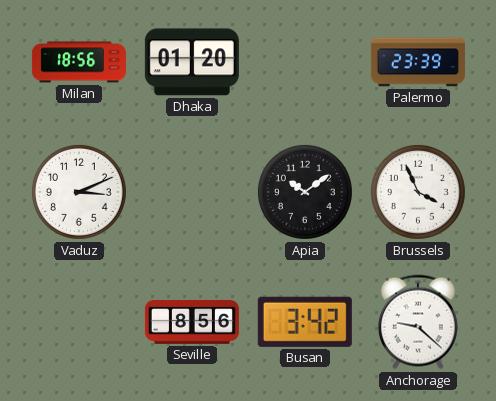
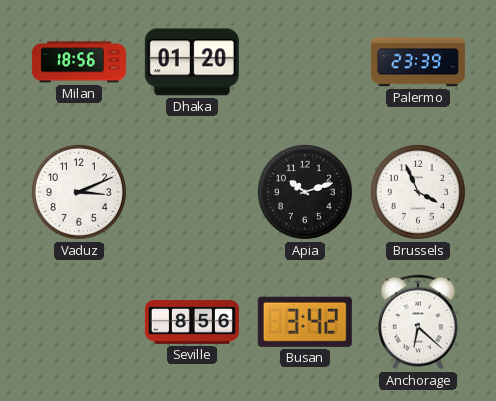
Apia: 10:09 -> 10:12 (305, 192)
Anchorage: 9:22 -> 6:22 (418, 322)
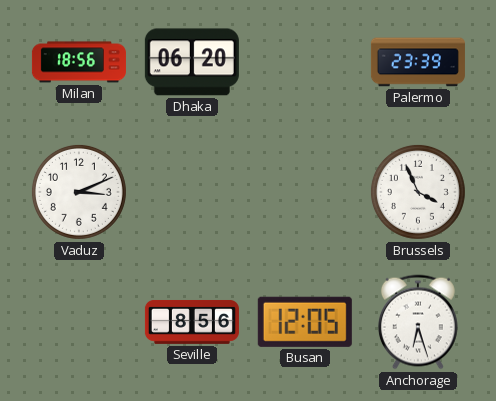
Dhaka: 01:20 -> 06:20 (192, 62)
Apia: 10:12 -> none (305, 192)
Busan: 3:42 -> 12:05 (305, 322)
Anchorage: 6:22 -> 6:27 (418, 322)
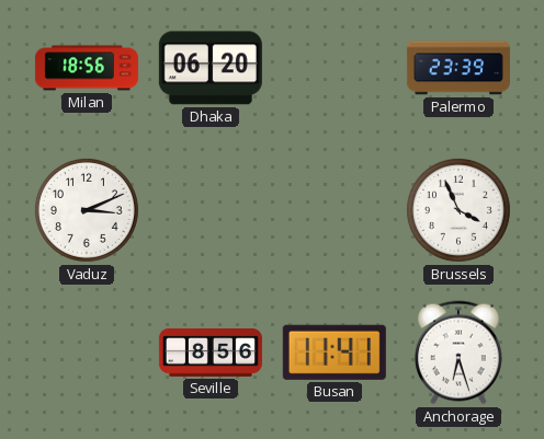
Busan: 12:05 -> 11:41 (335, 353)
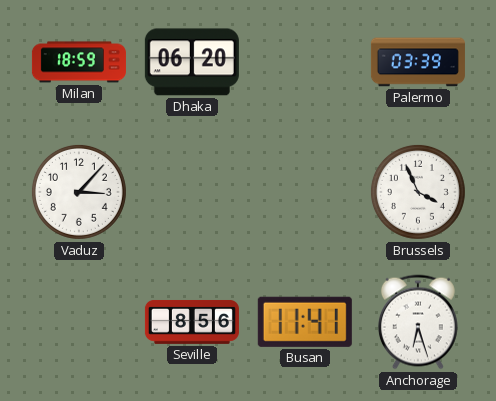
Milan: 18:56 -> 18:59 (79, 62)
Palermo: 23:39 -> 03:39 (418, 62)
Vaduz: 3:11 -> 3:07 (79, 192)
